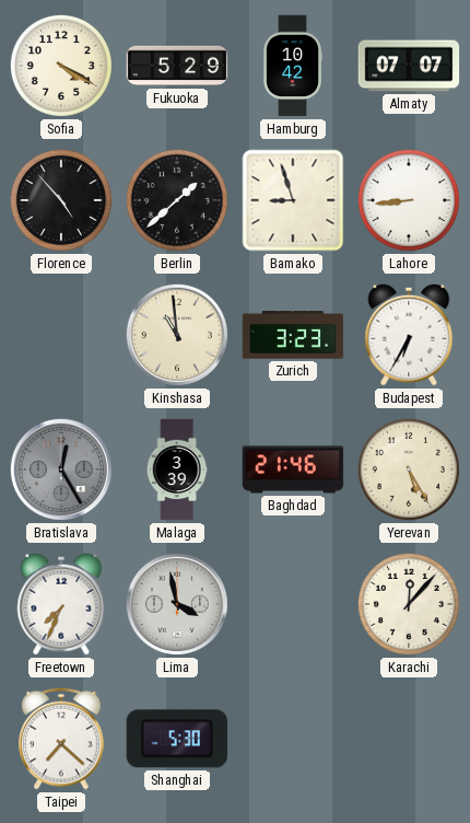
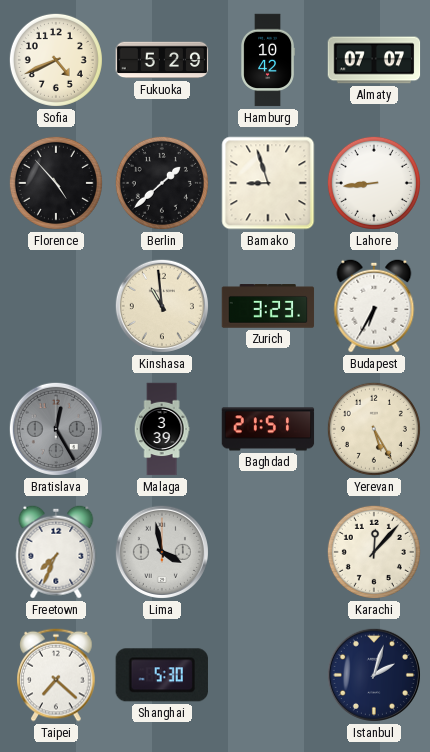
Sofia: 4:20 -> 4:41 (56, 60)
Baghdad: 21:46 -> 21:51 (268, 429)
Istanbul: none -> 2:03 (374, 675)
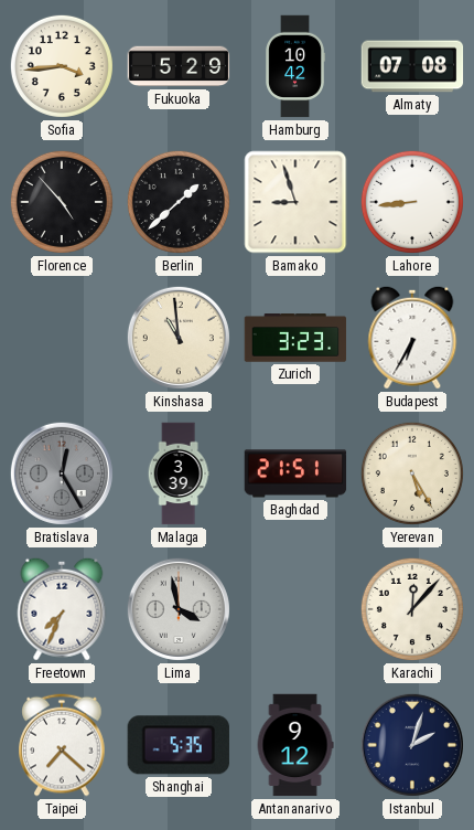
Sofia: 4:41 -> 3:44 (62, 66)
Almaty: 07:07 -> 07:08 (412, 66)
Shanghai: 5:30 -> 5:35 (179, 745)
Antananarivo: none -> 9:12 (295, 745)
